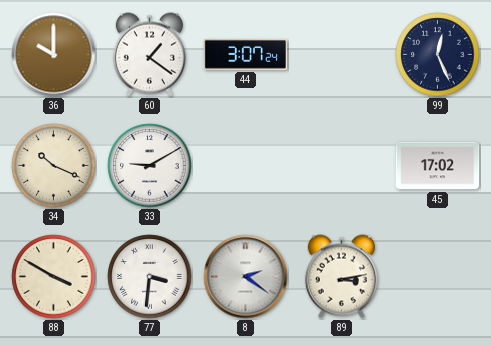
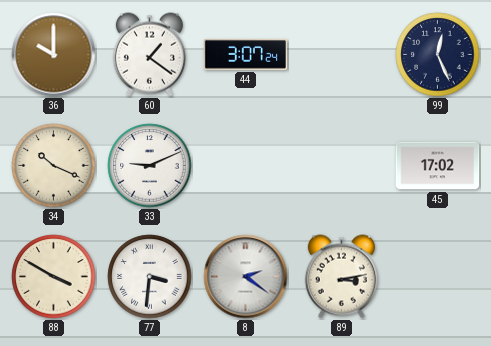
33: 9:10 -> 9:11 (150, 166)
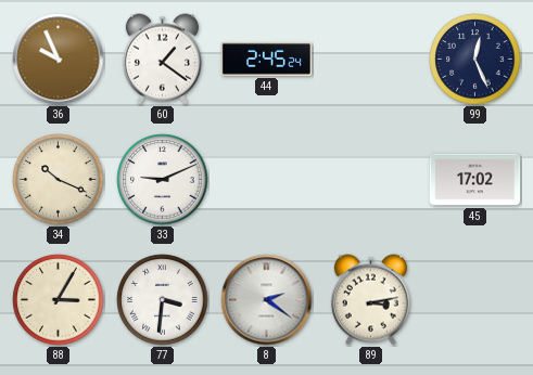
36: 10:00 -> 9:56 (59, 60)
44: 3:07 -> 2:45 (267, 60)
88: 3:50 -> 3:05 (59, 300)
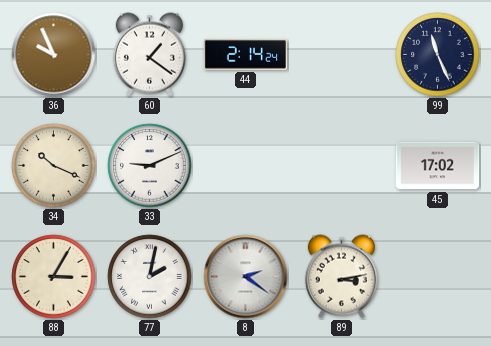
44: 2:45 -> 2:14 (246, 55)
99: 12:26 -> 11:26 (438, 55)
77: 3:31 -> 2:02 (150, 277)
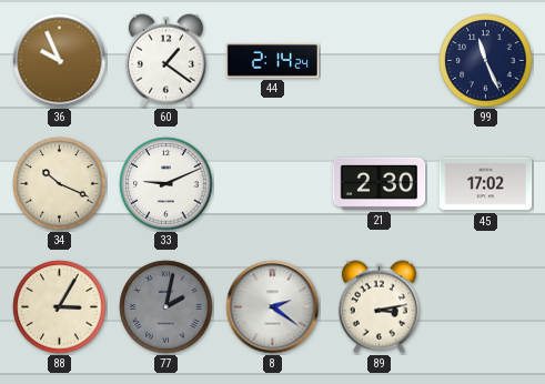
21: none -> 2:30 (380, 183)
77 dial: white -> grey (166, 307)
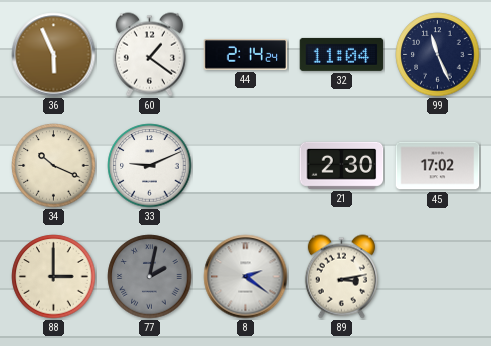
36: 9:56 -> 5:56 (54, 55)
32: none -> 11:04 (342, 54)
88: 3:05 -> 3:00 (54, 277)
